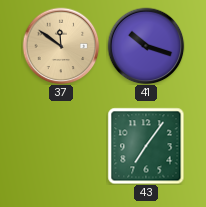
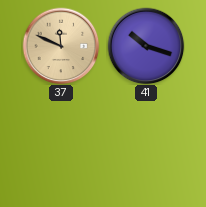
37: 11:51 -> 11:49 (61, 46)
43: 7:06 -> none (146, 146)
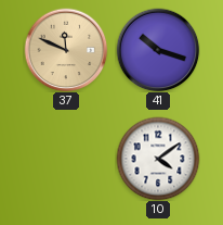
10: none -> 4:09 (158, 159)
